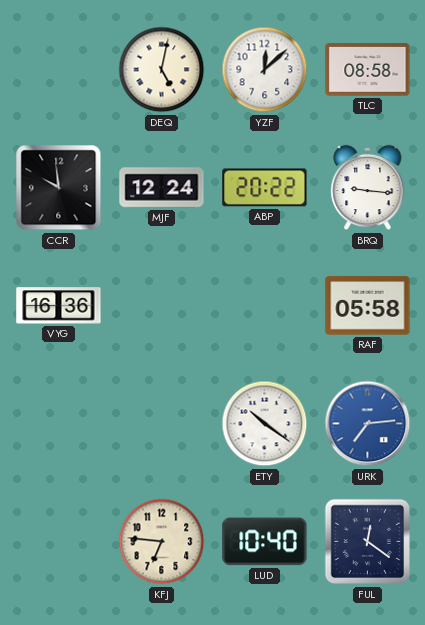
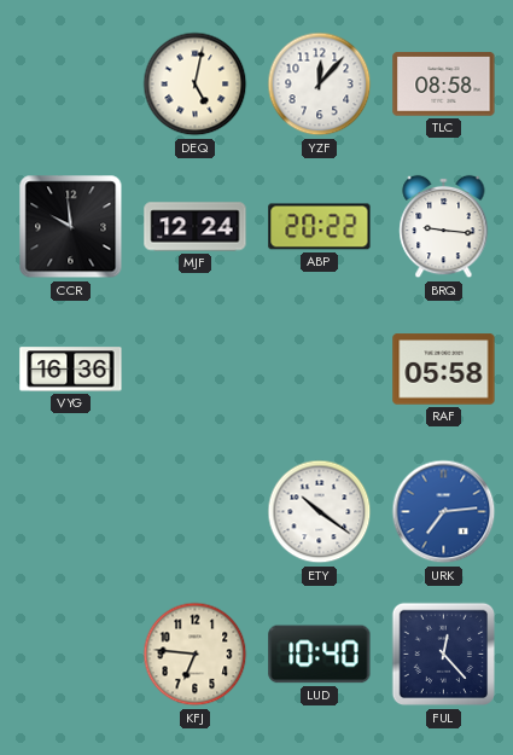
YZF: 12:08 -> 12:07 (320, 85)
FUL: 12:21 -> 12:23 (444, 655)
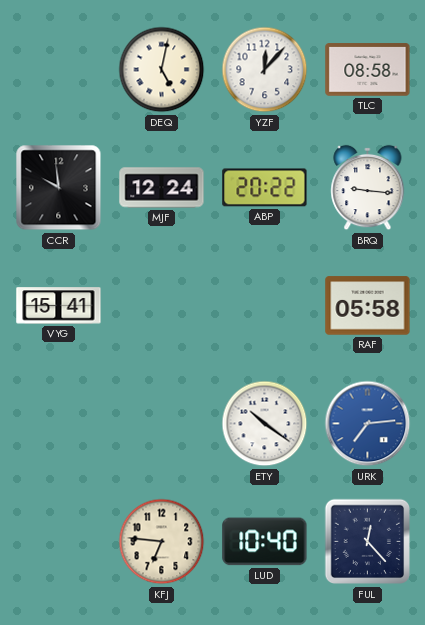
VYG: 16:36 -> 15:41 (59, 306)
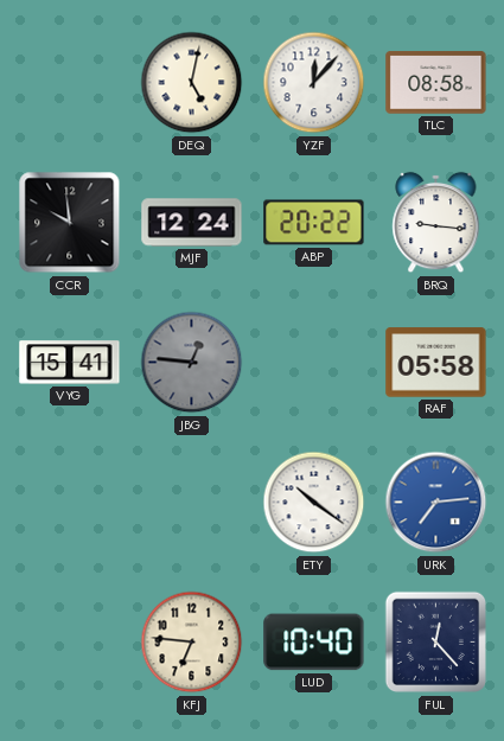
JBG: none -> 12:46 (192, 363)
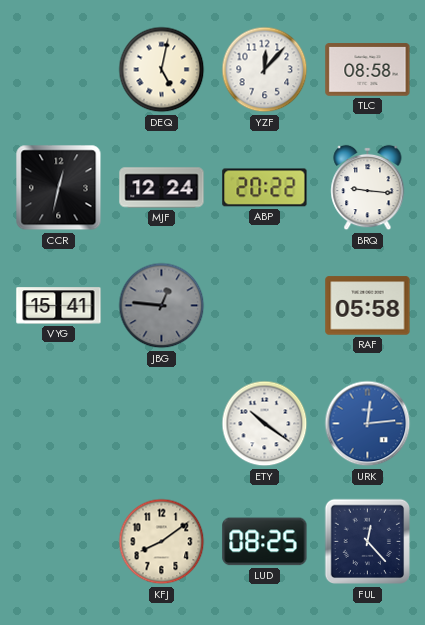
CCR: 9:59 -> 12:32 (59, 188)
URK: 7:14 -> 12:14 (368, 424)
KFJ: 6:46 -> 8:09 (162, 542)
LUD: 10:40 -> 08:25 (265, 542)
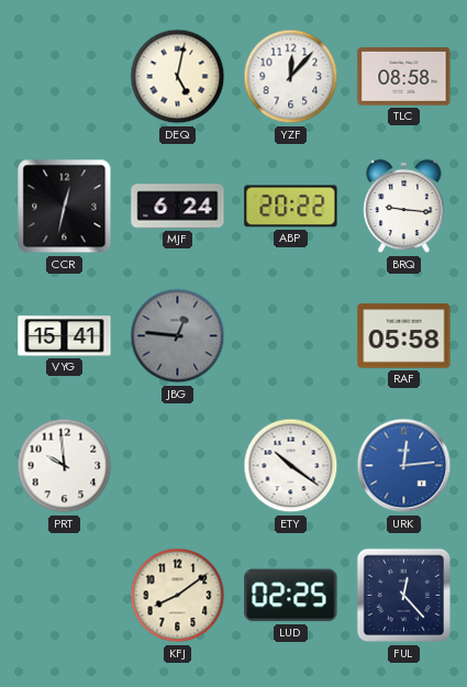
MJF: 12:24 -> 6:24 (178, 207)
PRT: none -> 9:59 (65, 466)
LUD: 08:25 -> 02:25 (291, 596)
